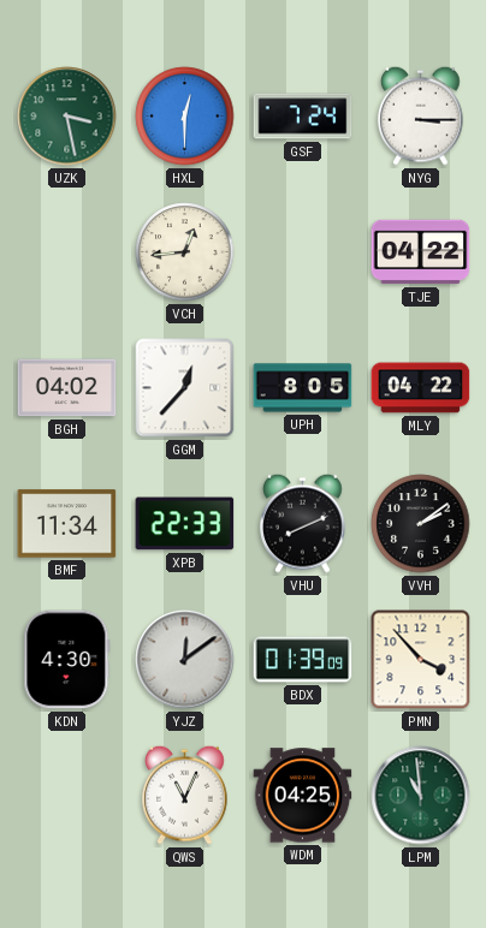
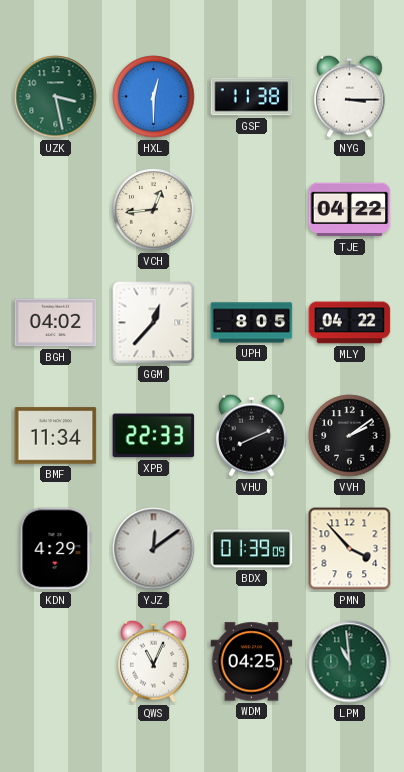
GSF: 7:24 -> 11:38 (252, 97)
KDN: 4:30 -> 4:29 (56, 549)
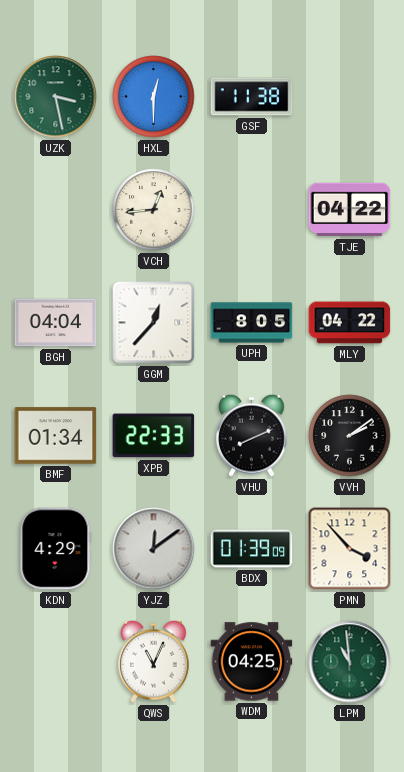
NYG: 3:15 -> none (350, 96)
BGH: 04:02 -> 04:04 (56, 323)
BMF: 11:34 -> 01:34 (56, 436)
